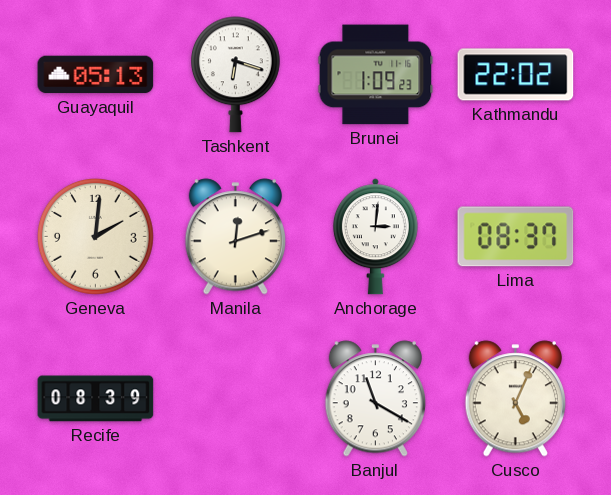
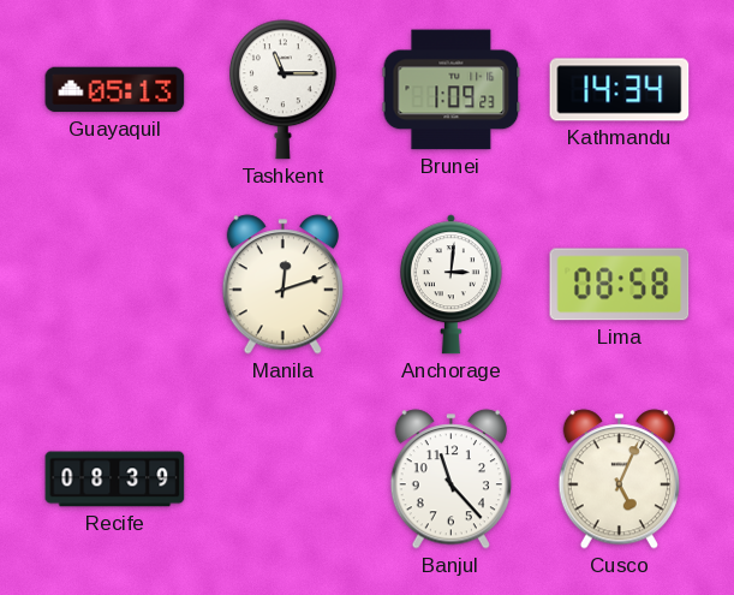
Tashkent: 6:18 -> 11:15 (282, 90)
Kathmandu: 22:02 -> 14:34 (620, 90)
Geneva: 2:01 -> none (95, 236)
Lima: 08:37 -> 08:58 (620, 285)
Banjul: 11:20 -> 11:23 (450, 480)
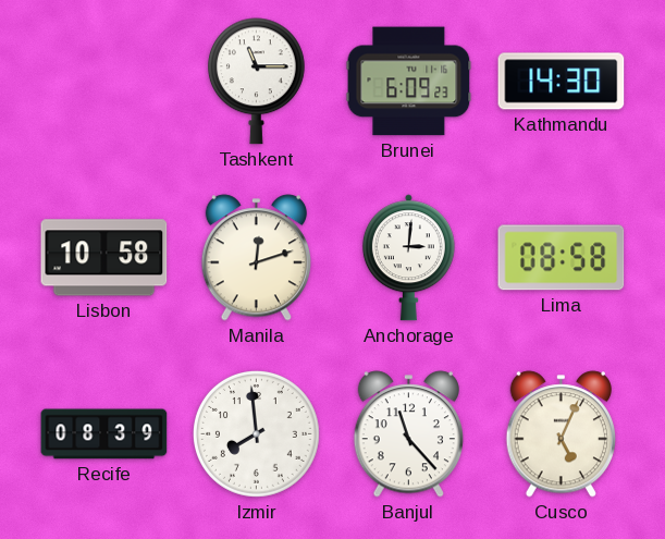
Guayaquil: 05:13 -> none (115, 90)
Brunei: 1:09 -> 6:09 (409, 82)
Kathmandu: 14:34 -> 14:30 (562, 82)
Lisbon: none -> 10:58 (104, 258)
Izmir: none -> 7:59 (256, 433)
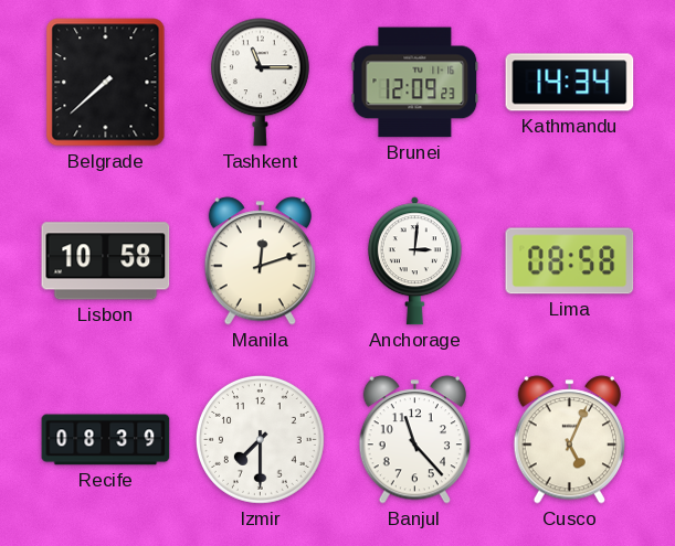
Belgrade: none -> 7:38 (106, 83)
Brunei: 6:09 -> 12:09 (415, 83)
Kathmandu: 14:30 -> 14:34 (570, 83)
Izmir: 7:59 -> 7:30 (260, 439)
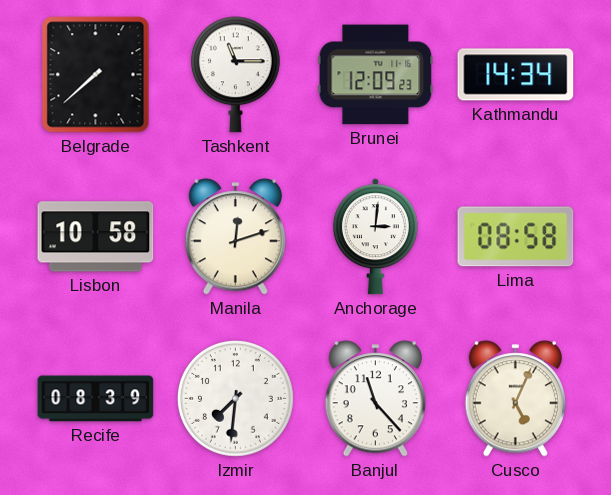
Izmir: 7:30 -> 7:31 (235, 398)
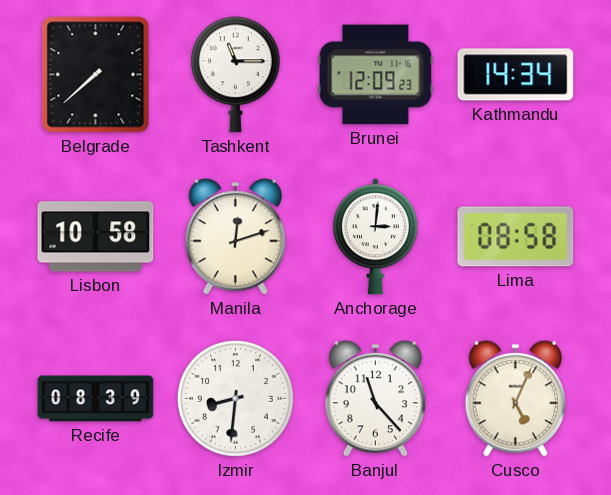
Izmir: 7:31 -> 8:31 (235, 398)
